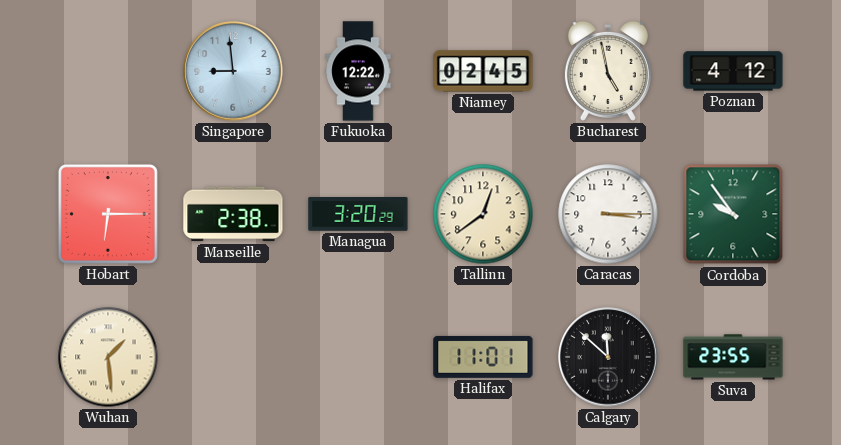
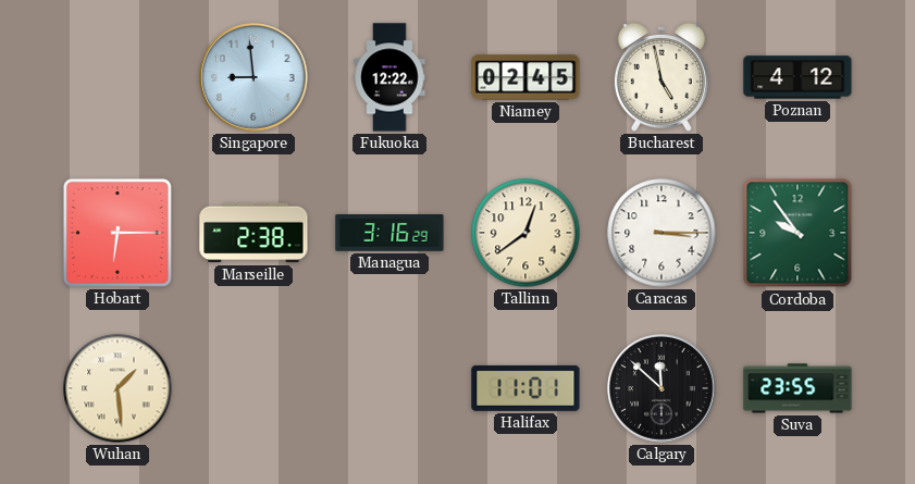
Managua: 3:20 -> 3:16 (390, 233)
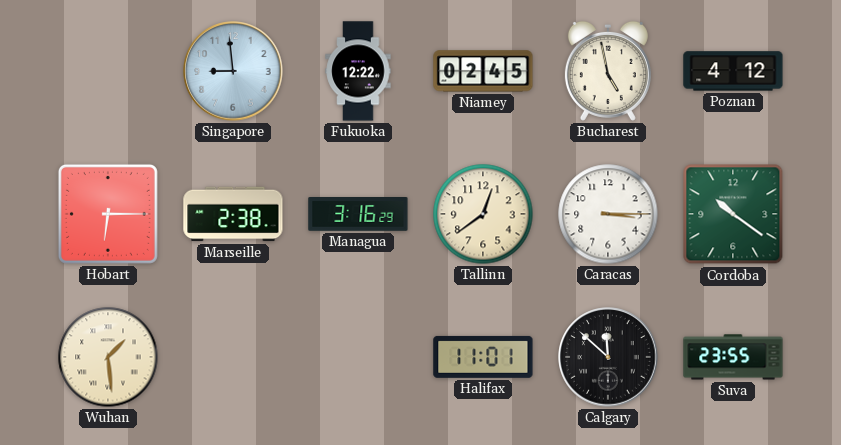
Cordoba: 9:54 -> 10:21 (733, 214)
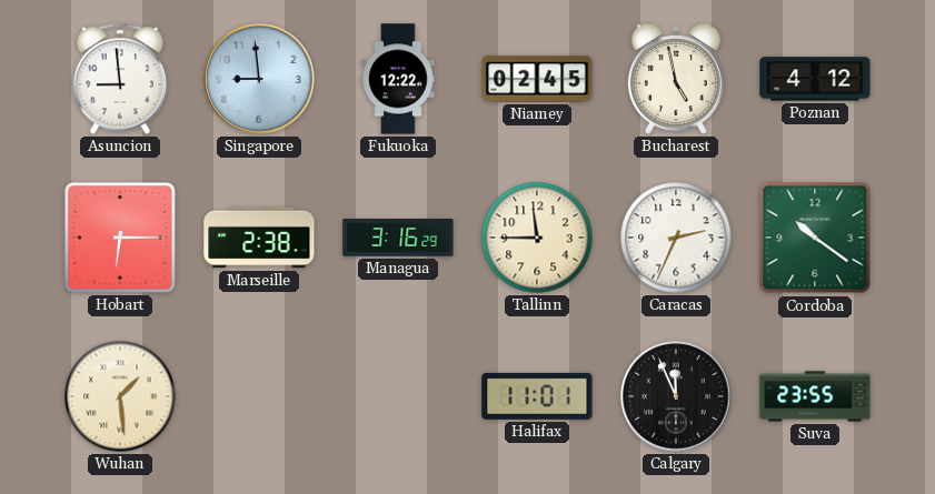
Asuncion: none -> 8:59 (120, 79)
Tallinn: 12:39 -> 11:45 (537, 238)
Caracas: 3:15 -> 2:34 (676, 238)
Calgary: 11:52 -> 11:56 (676, 396)
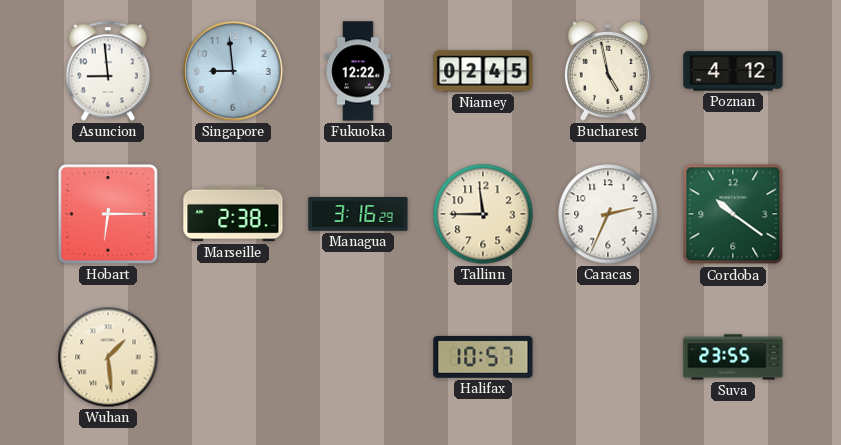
Halifax: 11:01 -> 10:57 (483, 357)
Calgary: 11:56 -> none (676, 396)
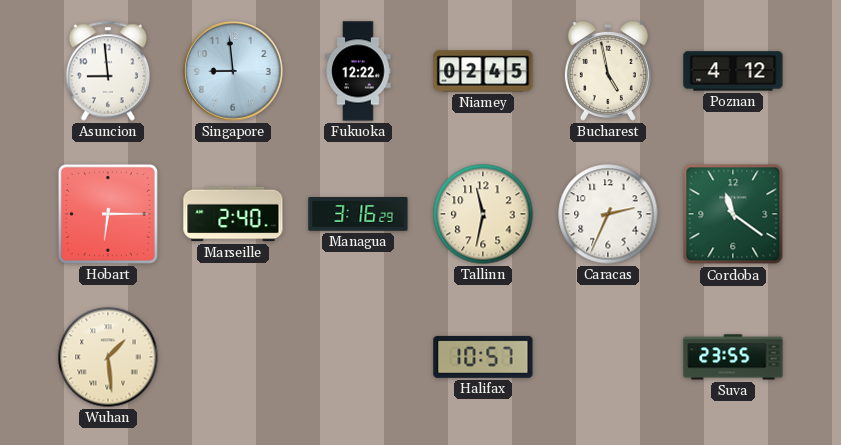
Marseille: 2:38 -> 2:40 (233, 214)
Tallinn: 11:45 -> 11:32 (483, 214)
Cordoba: 10:21 -> 11:21 (733, 214)
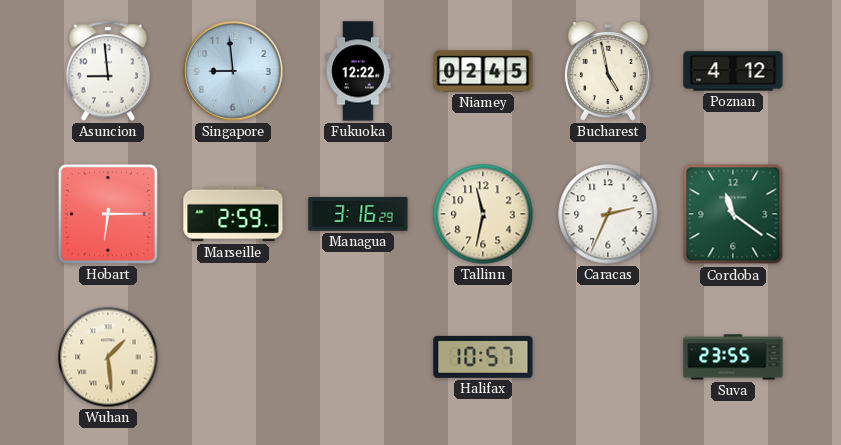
Marseille: 2:40 -> 2:59 (233, 214)
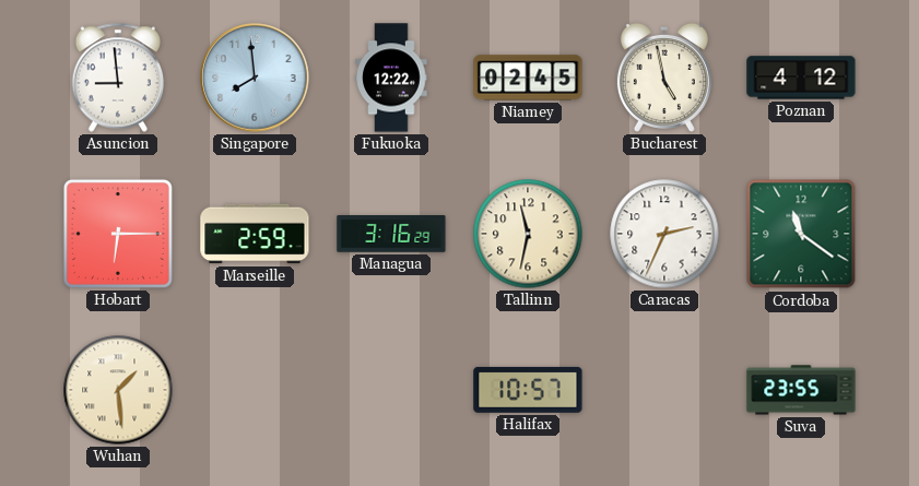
Singapore: 8:59 -> 7:59 (255, 78)
